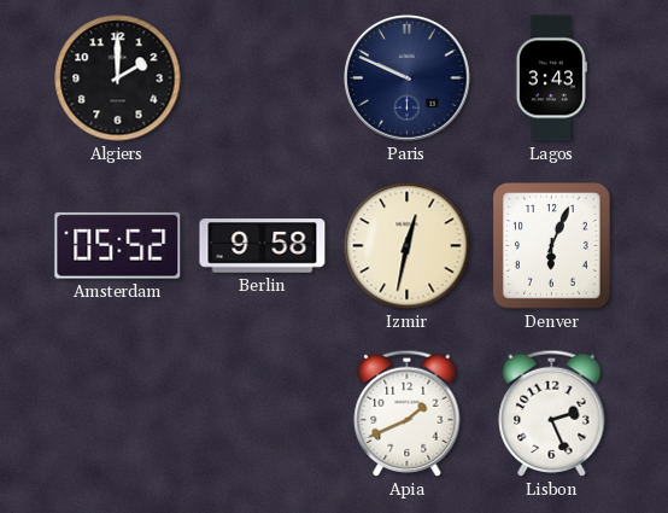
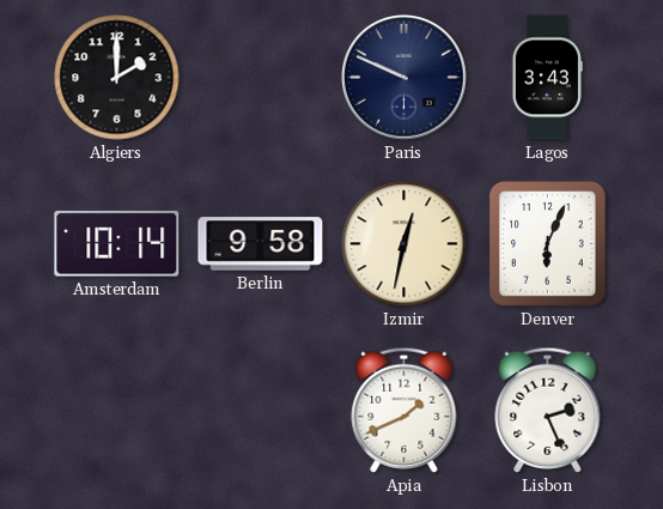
Amsterdam: 05:52 -> 10:14 (117, 243)
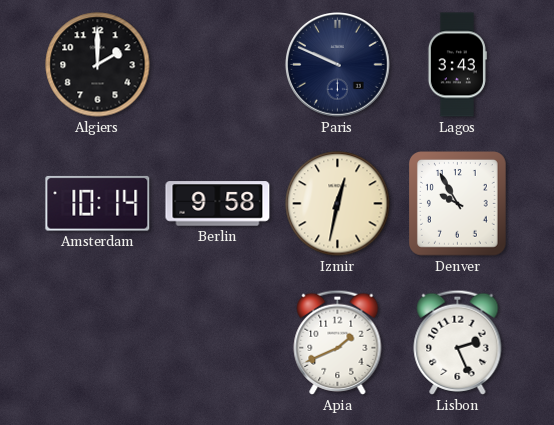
Denver: 6:04 -> 9:55 (458, 204)
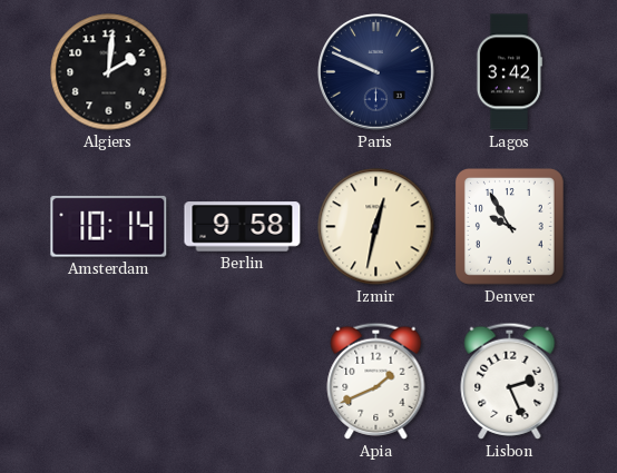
Algiers: 2:00 -> 2:01 (109, 72)
Lagos: 3:43 -> 3:42 (509, 72)
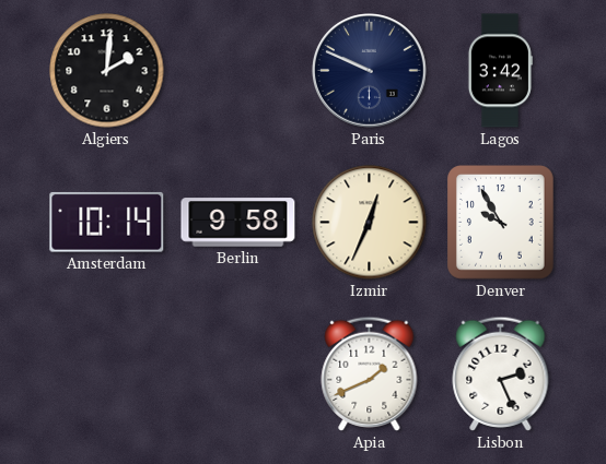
Izmir: 12:32 -> 12:34 (370, 223)
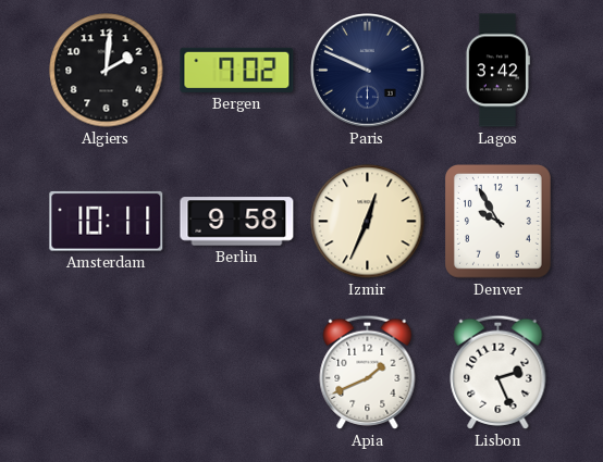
Bergen: none -> 7:02 (237, 70)
Amsterdam: 10:14 -> 10:11 (107, 221)
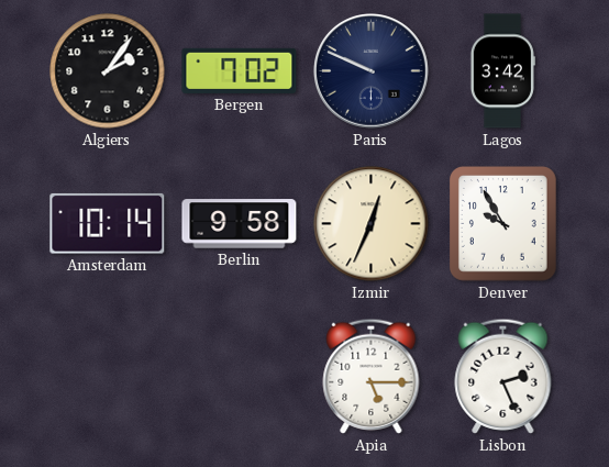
Algiers: 2:01 -> 2:06 (108, 71)
Amsterdam: 10:11 -> 10:14 (108, 223)
Apia: 1:41 -> 5:15 (372, 376)
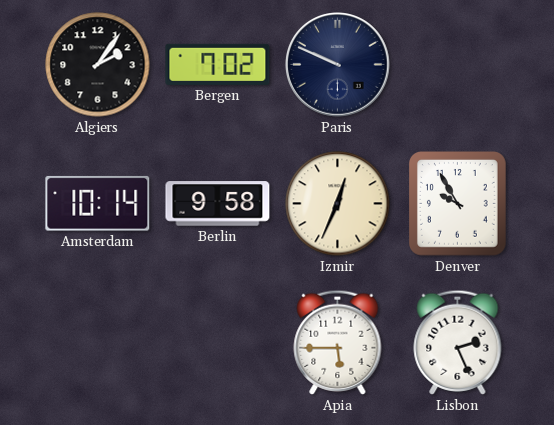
Lagos: 3:42 -> none (502, 71)
Apia: 5:15 -> 5:45 (338, 342)
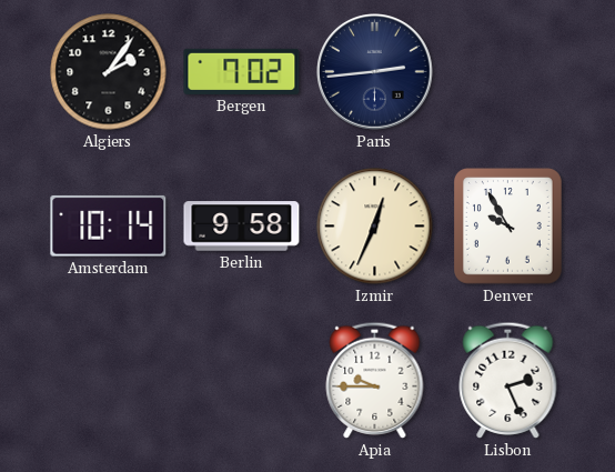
Paris: 9:49 -> 2:44 (375, 72)
Apia: 5:45 -> 9:45 (375, 380)
